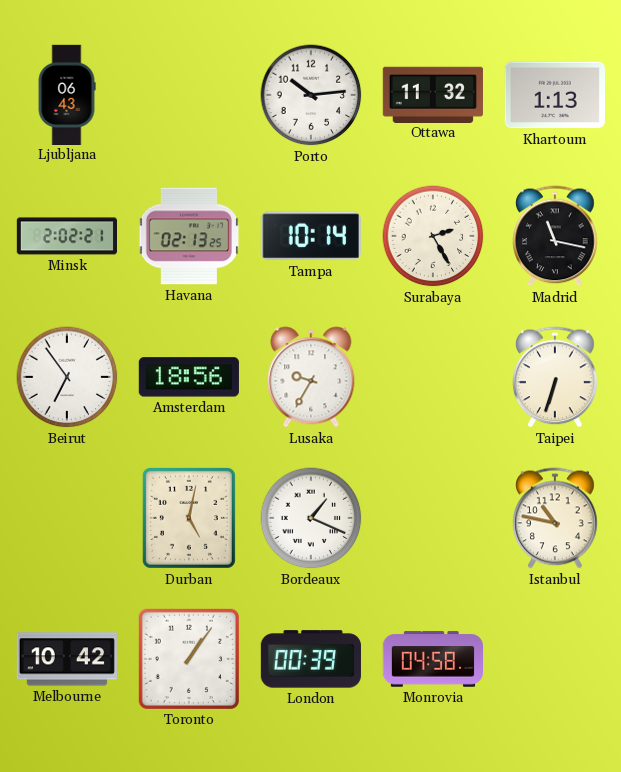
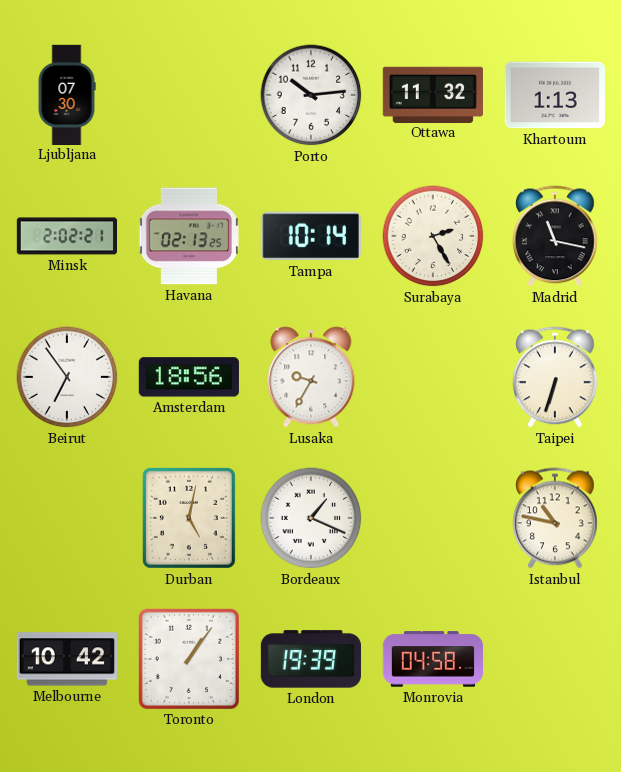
Ljubljana: 06:43 -> 07:30 (67, 94)
London: 00:39 -> 19:39 (311, 659)
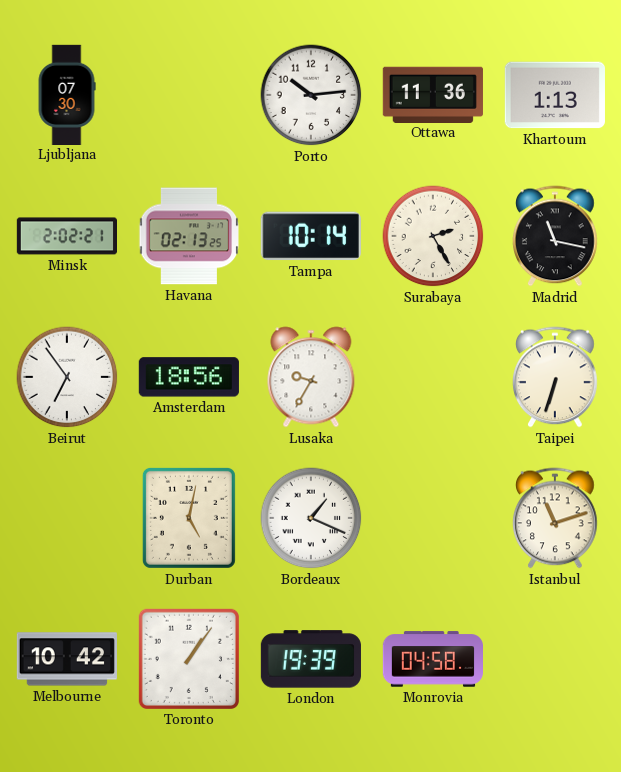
Ottawa: 11:32 -> 11:36 (433, 94)
Istanbul: 10:47 -> 11:12 (555, 518)
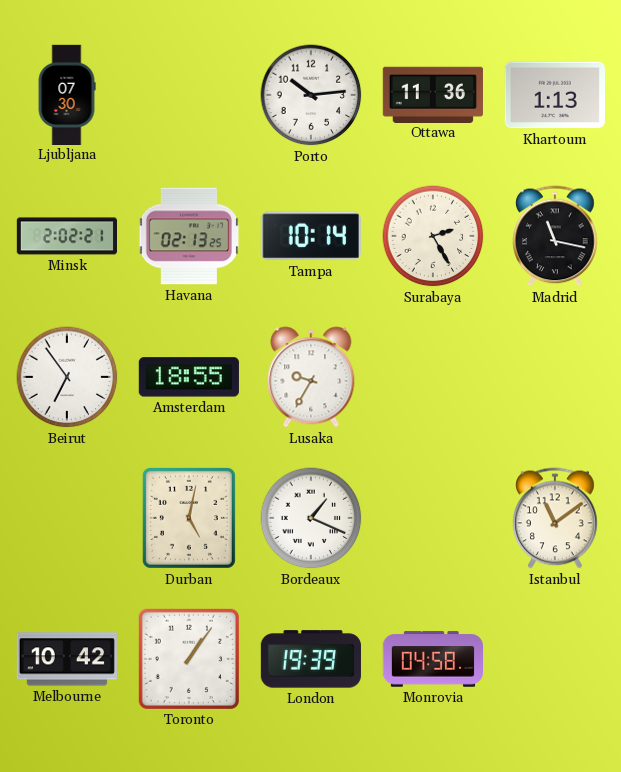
Amsterdam: 18:56 -> 18:55 (189, 377)
Taipei: 6:33 -> none (555, 377)
Istanbul: 11:12 -> 11:09 (555, 518)
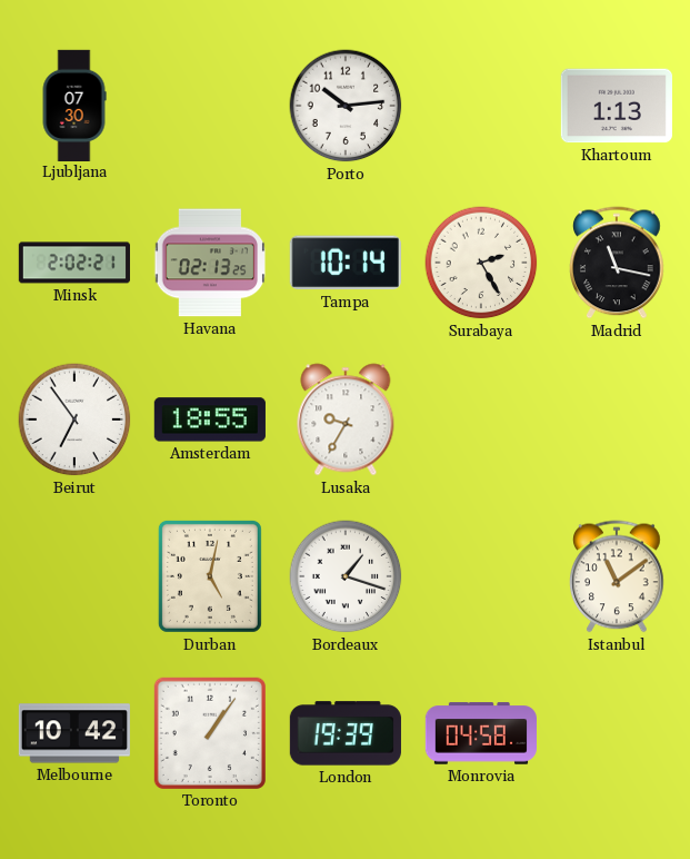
Ottawa: 11:36 -> none (433, 94)
Bordeaux: 1:19 -> 1:18 (346, 576)
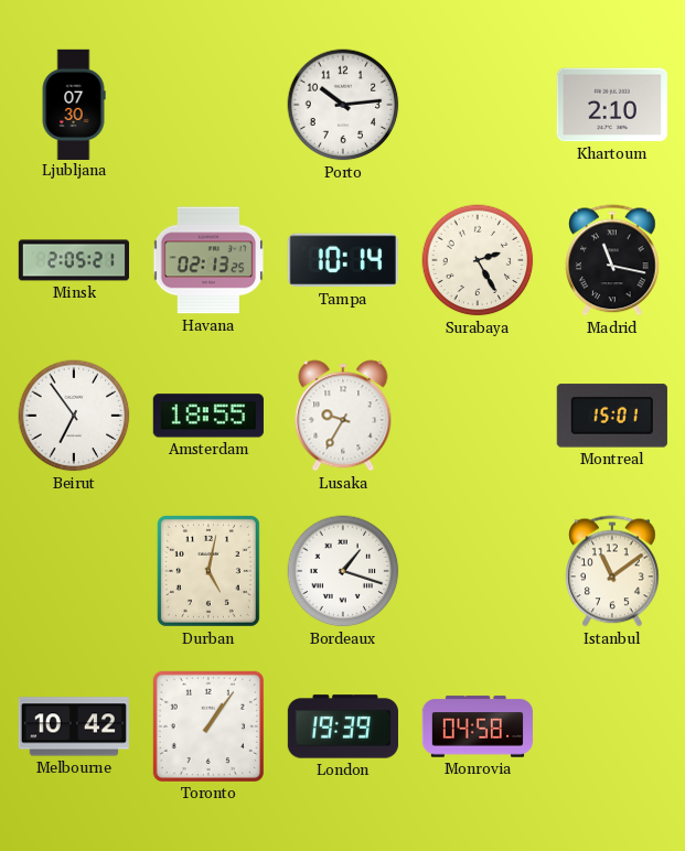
Khartoum: 1:13 -> 2:10 (612, 105)
Minsk: 2:02 -> 2:05 (73, 260)
Montreal: none -> 15:01 (612, 416)
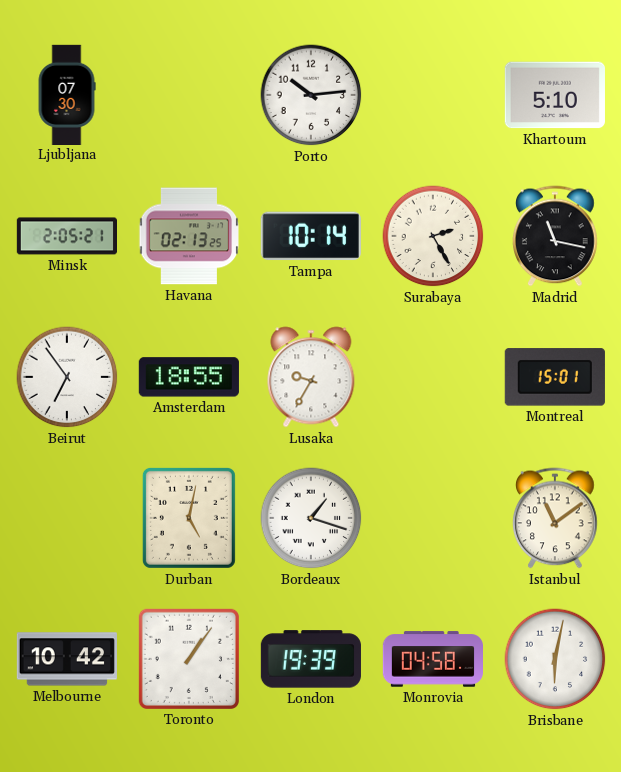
Khartoum: 2:10 -> 5:10 (555, 95)
Brisbane: none -> 6:02 (555, 659)
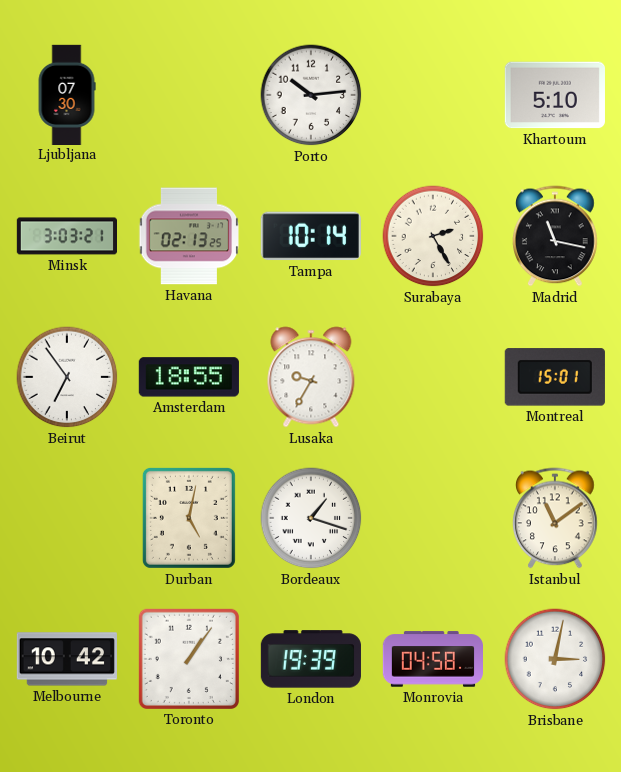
Minsk: 2:05 -> 3:03 (66, 236)
Brisbane: 6:02 -> 3:02 (555, 659)
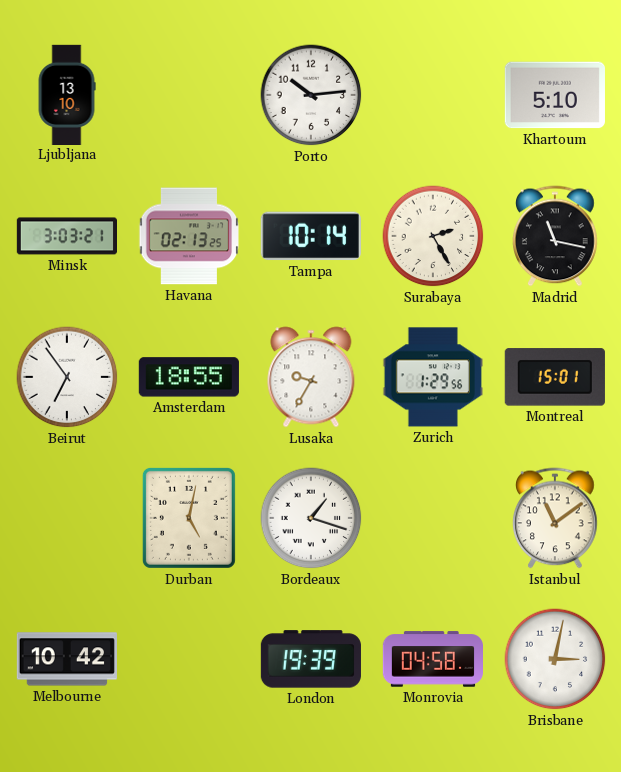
Ljubljana: 07:30 -> 13:10 (67, 94)
Zurich: none -> 1:29 (433, 377)
Toronto: 1:06 -> none (189, 659)
